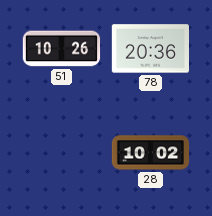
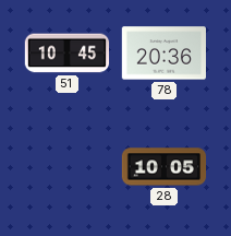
51: 10:26 -> 10:45 (68, 54)
28: 10:02 -> 10:05 (165, 167)
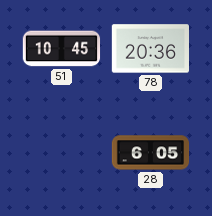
28: 10:05 -> 6:05 (151, 153)
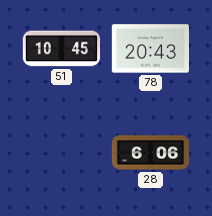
78: 20:36 -> 20:43 (150, 49)
28: 6:05 -> 6:06 (151, 153)
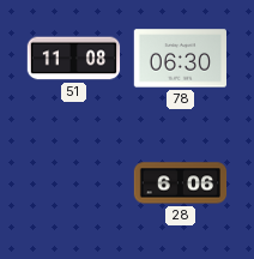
51: 10:45 -> 11:08 (74, 59)
78: 20:43 -> 06:30 (180, 59)
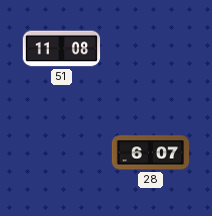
78: 06:30 -> none (180, 59)
28: 6:06 -> 6:07 (151, 153)
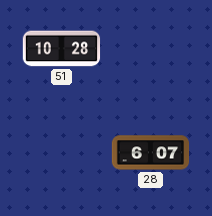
51: 11:08 -> 10:28 (62, 49)
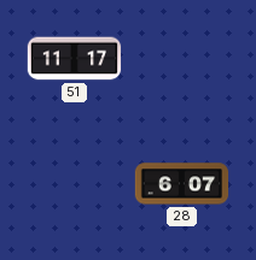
51: 10:28 -> 11:17 (75, 59)
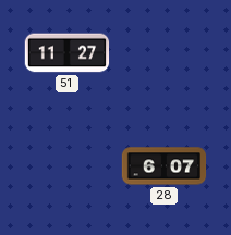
51: 11:17 -> 11:27 (68, 53)
